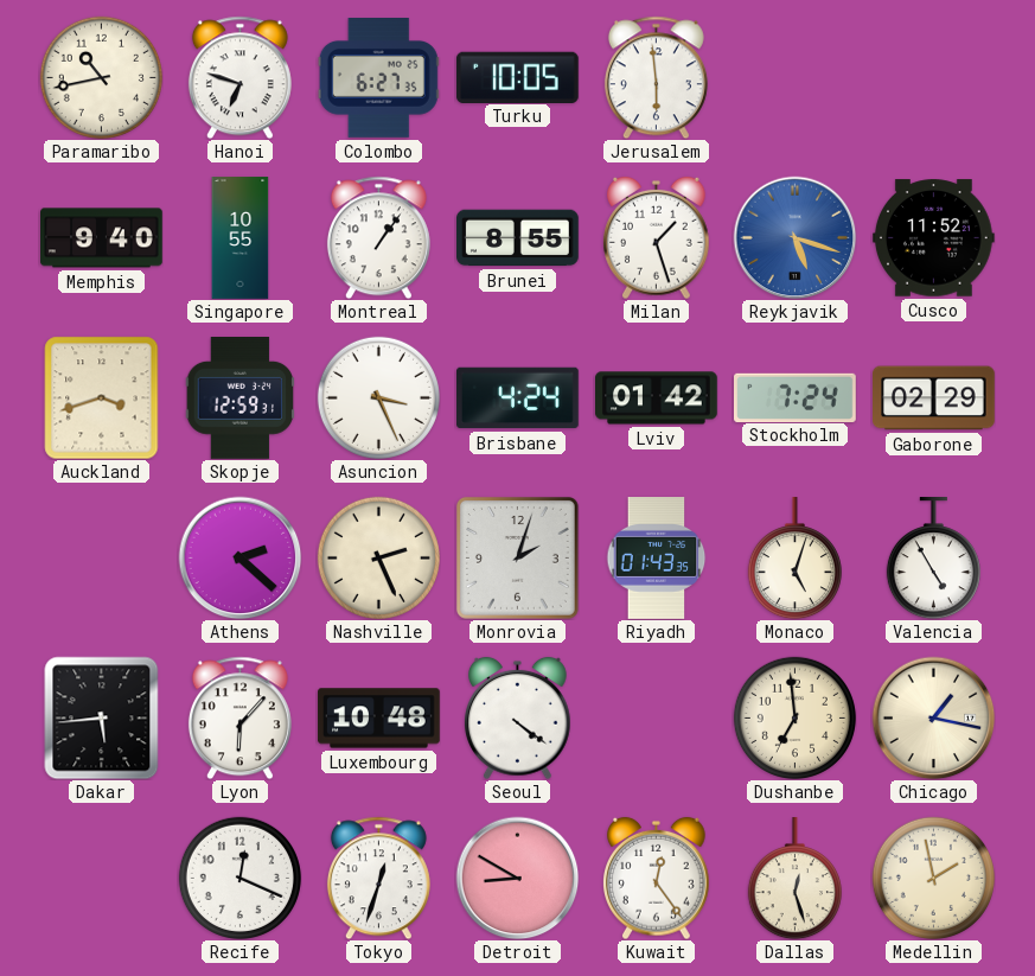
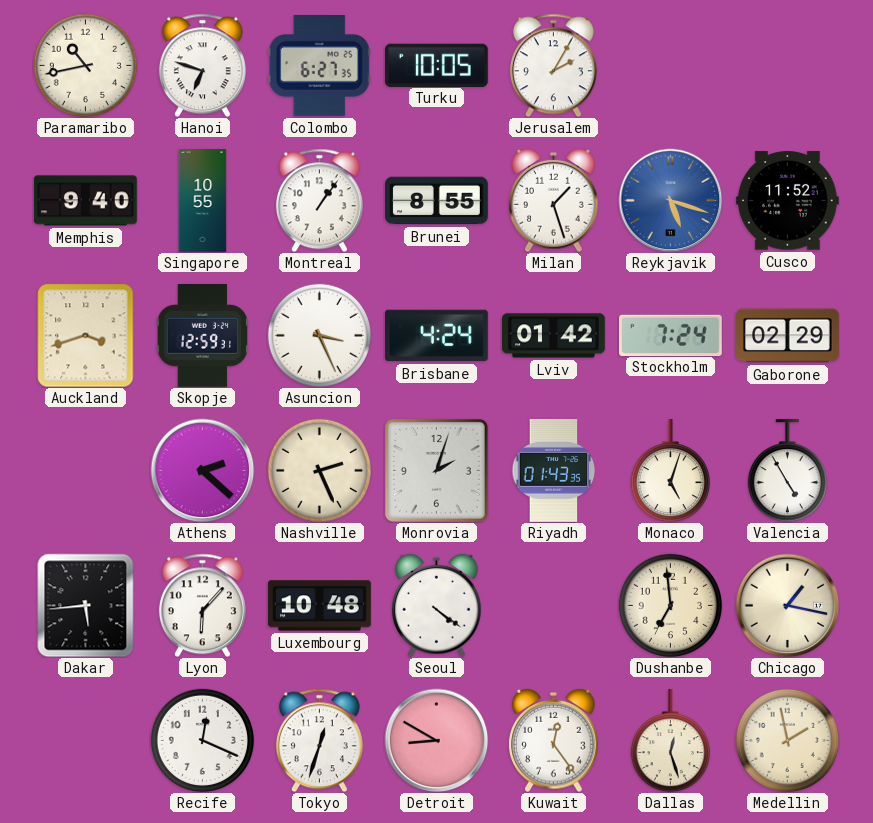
Jerusalem: 5:59 -> 2:05 (553, 65)
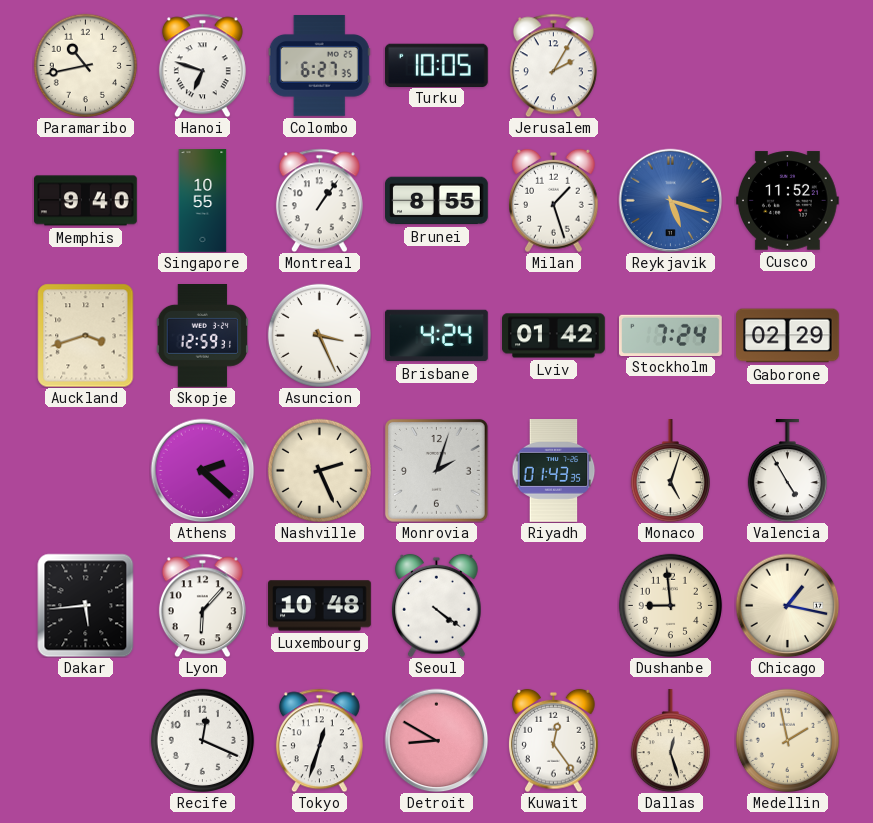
Dushanbe: 6:59 -> 8:59 (670, 605)
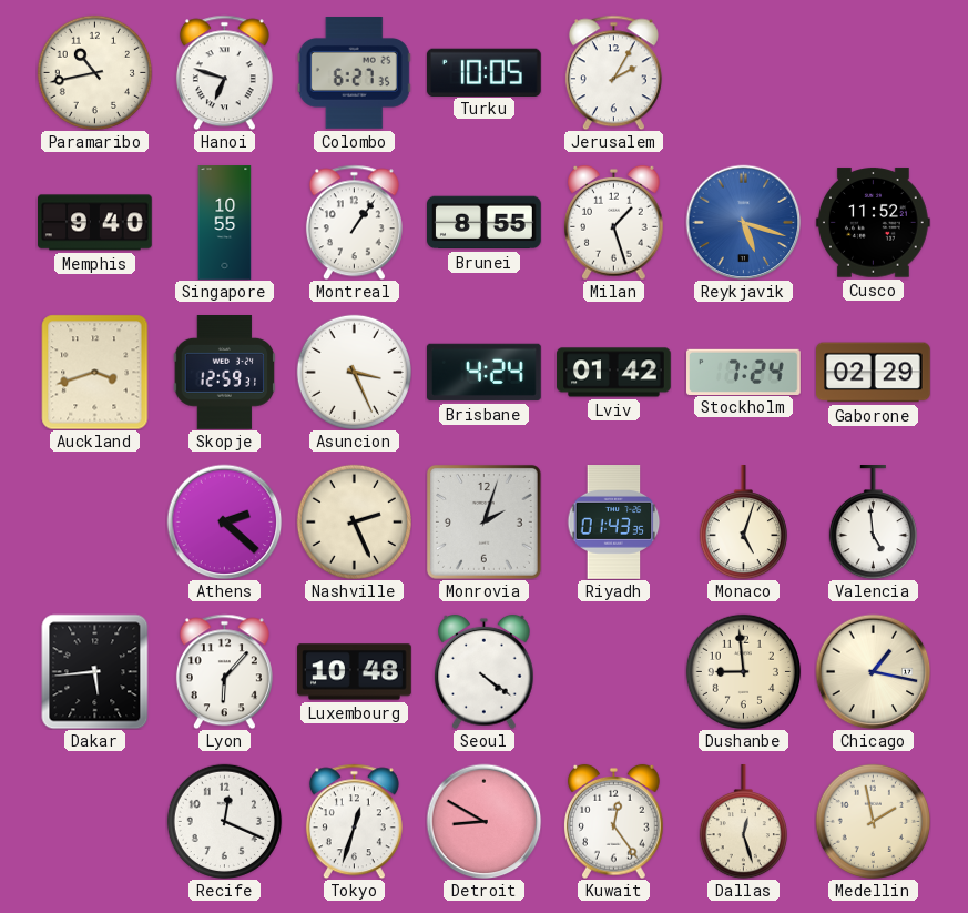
Valencia: 4:55 -> 4:59 (873, 523)
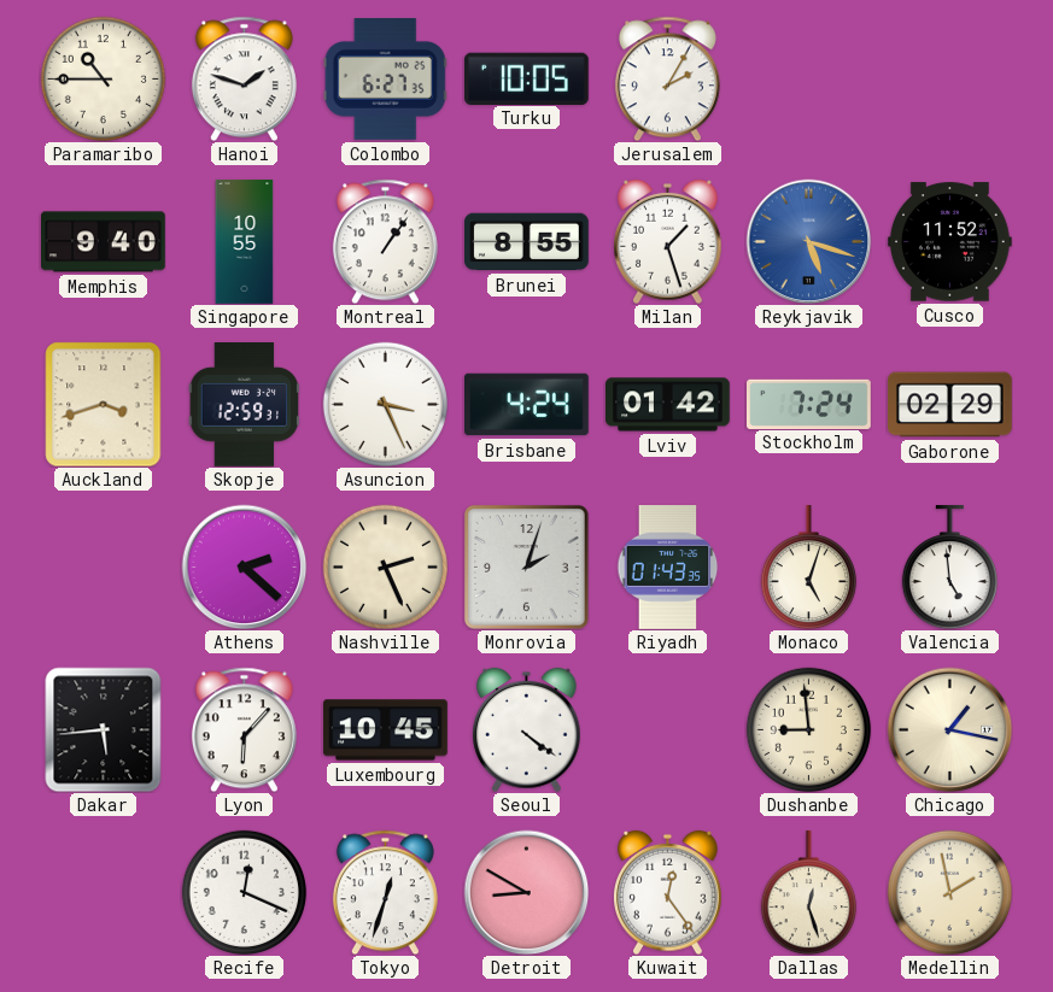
Paramaribo: 10:43 -> 10:45 (103, 78)
Hanoi: 6:48 -> 1:48 (244, 78)
Luxembourg: 10:48 -> 10:45 (386, 730)
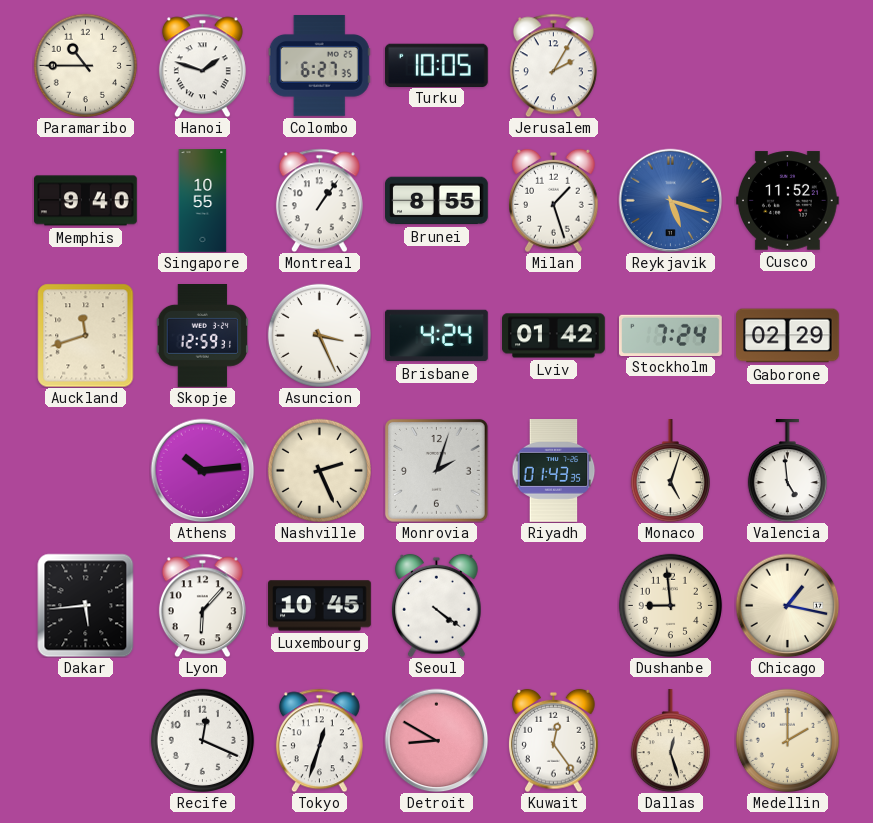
Auckland: 3:42 -> 11:42 (86, 335)
Athens: 2:22 -> 10:14 (202, 470)
Medellin: 1:58 -> 2:00 (787, 740)
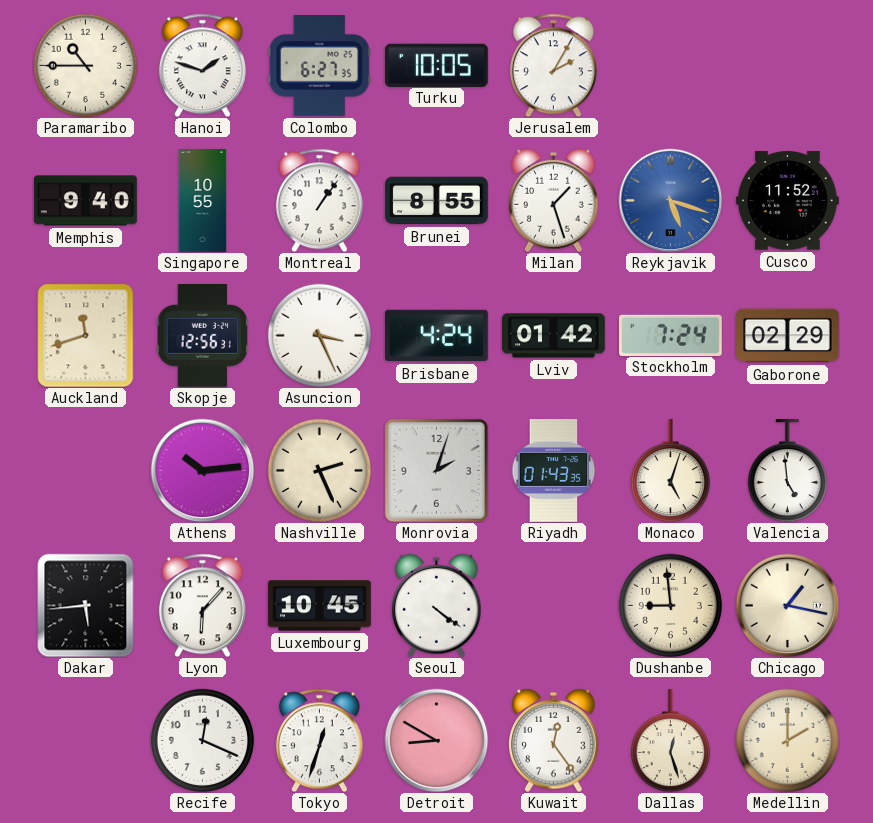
Skopje: 12:59 -> 12:56 (203, 336)
